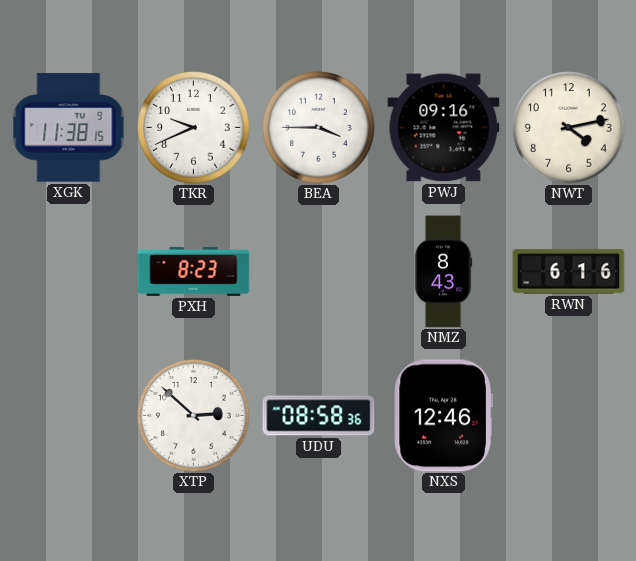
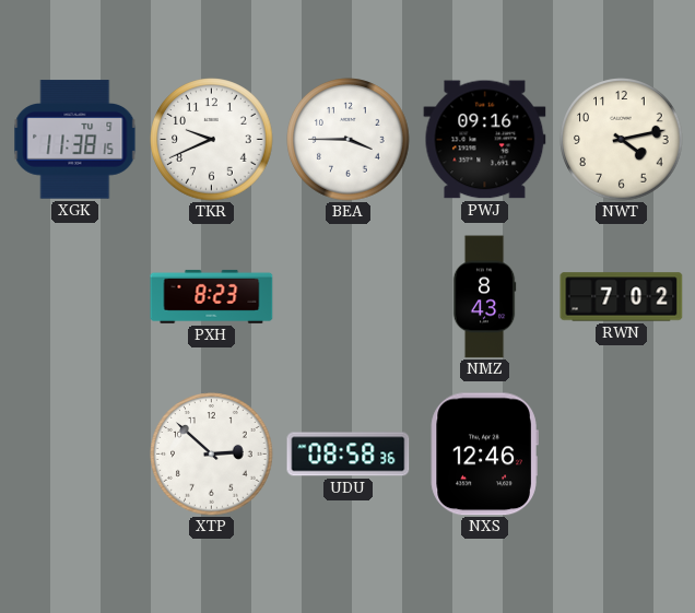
RWN: 6:16 -> 7:02 (622, 297)
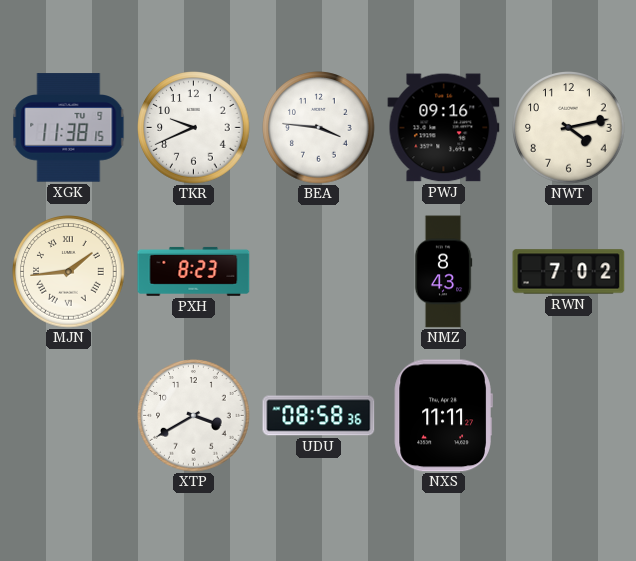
BEA: 3:45 -> 3:46 (319, 128)
MJN: none -> 1:44 (69, 272)
XTP: 2:52 -> 3:40 (194, 416)
NXS: 12:46 -> 11:11 (443, 416)
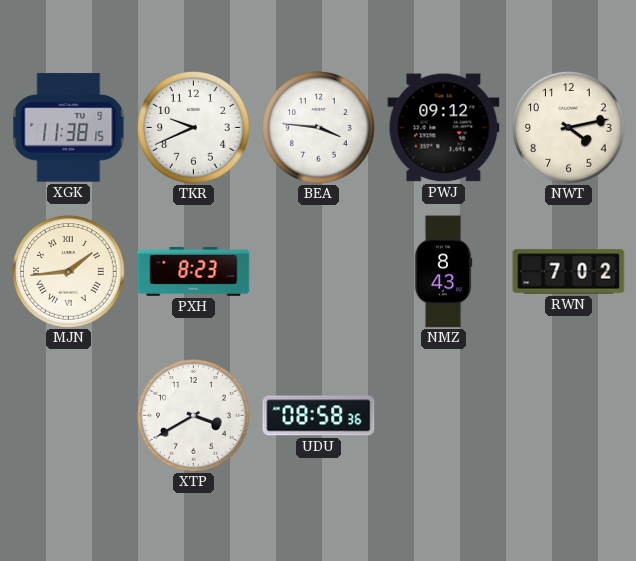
PWJ: 09:16 -> 09:12 (444, 128)
NXS: 11:11 -> none (443, 416)
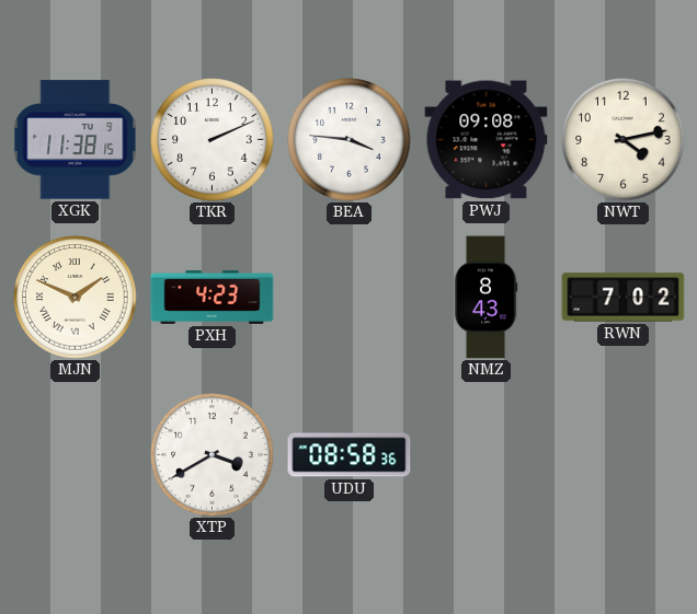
TKR: 9:41 -> 2:11 (213, 140)
PWJ: 09:12 -> 09:08 (487, 140)
MJN: 1:44 -> 1:49 (76, 298)
PXH: 8:23 -> 4:23 (213, 297)
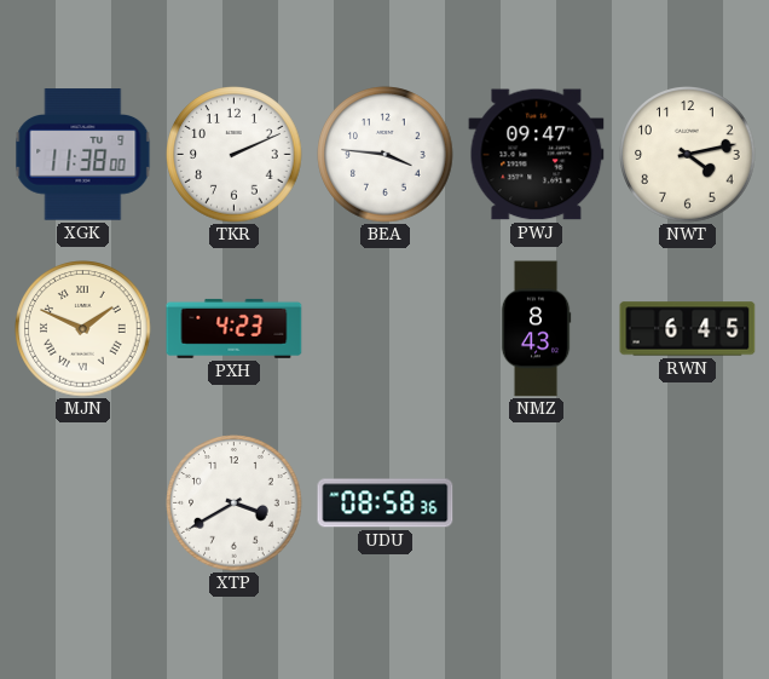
XGK: 11:38:15 -> 11:38:00 (83, 155)
PWJ: 09:08 -> 09:47 (537, 155)
RWN: 7:02 -> 6:45 (688, 329)
